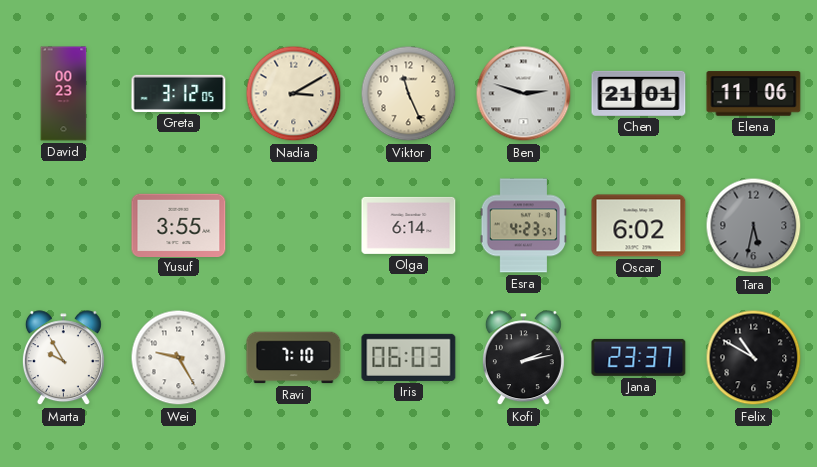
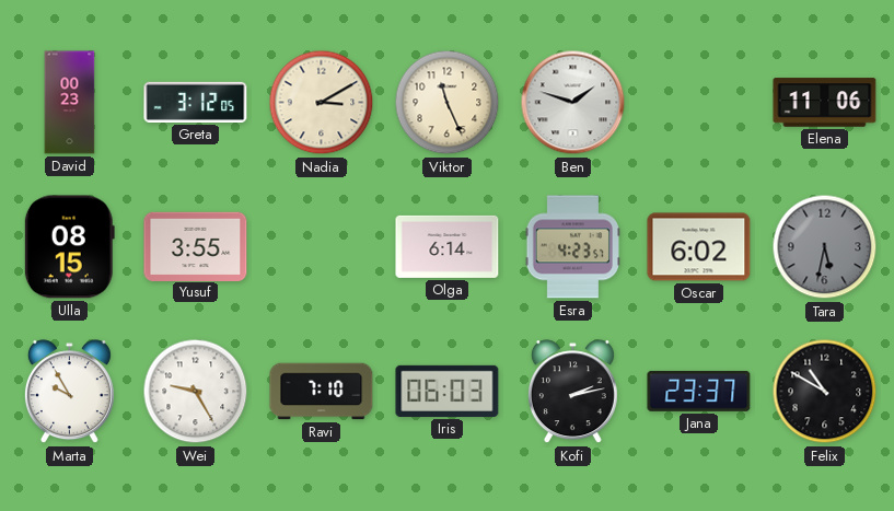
Ben: 2:48 -> 1:48 (573, 103)
Chen: 21:01 -> none (639, 93)
Ulla: none -> 08:15 (69, 247)
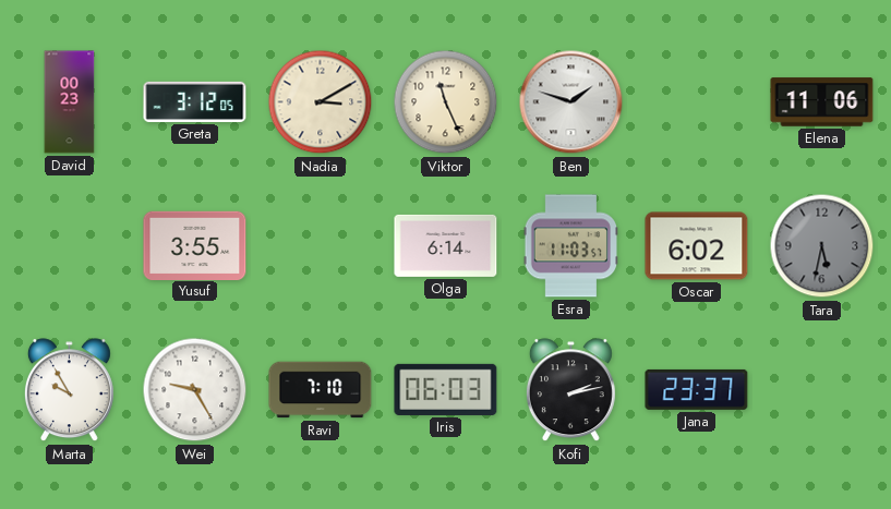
Ulla: 08:15 -> none (69, 247)
Esra: 4:23 -> 11:03 (570, 246)
Felix: 10:50 -> none (825, 392)
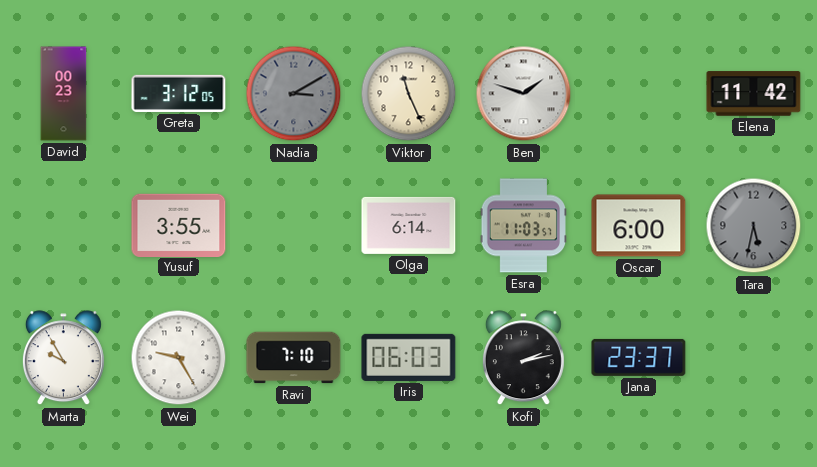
Nadia dial: cream -> grey (294, 94)
Elena: 11:06 -> 11:42 (754, 94)
Oscar: 6:02 -> 6:00 (639, 226)
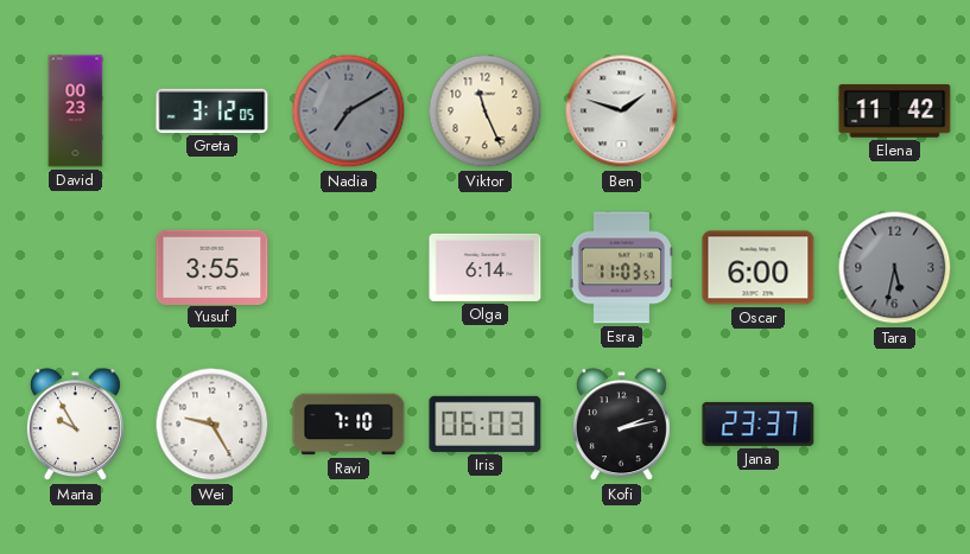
Nadia: 3:10 -> 7:10 (349, 112)
